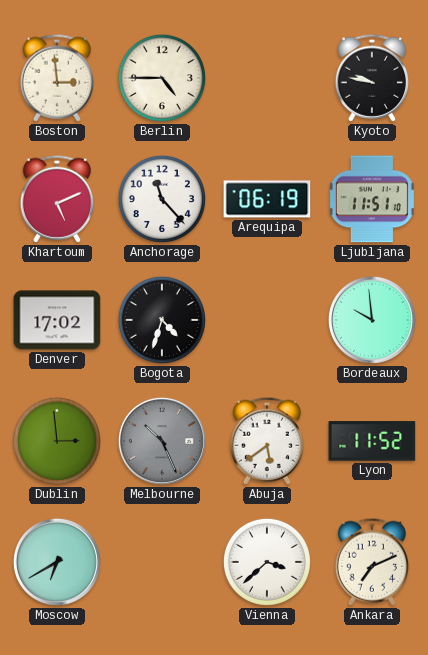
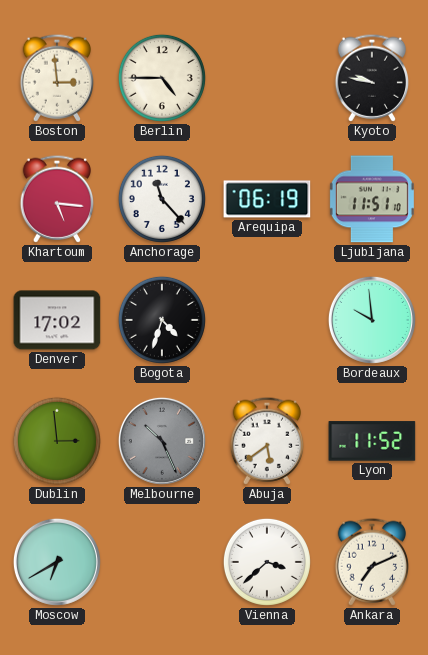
Khartoum: 5:11 -> 5:16 (56, 199)
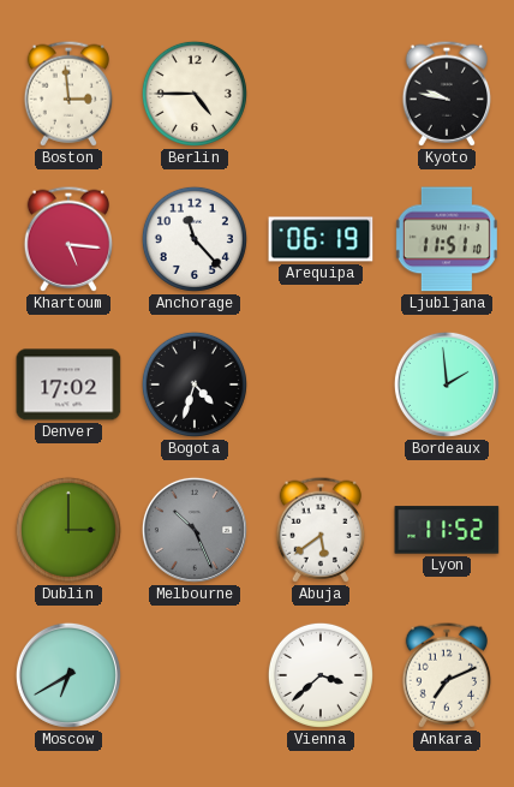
Bordeaux: 9:59 -> 1:59 (447, 384)
Dublin: 2:59 -> 3:00 (68, 530)
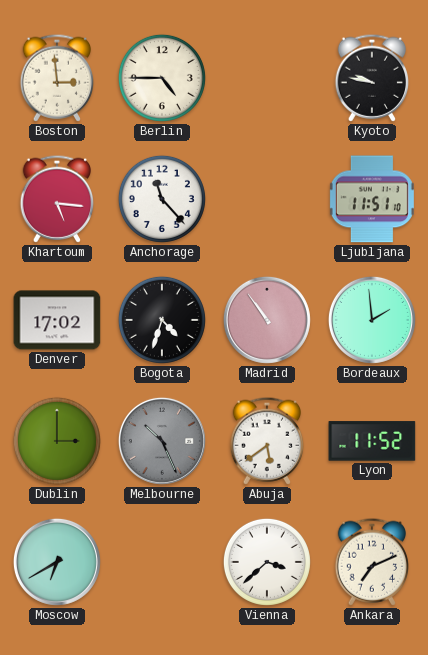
Arequipa: 06:19 -> none (321, 239)
Madrid: none -> 10:54 (267, 320)
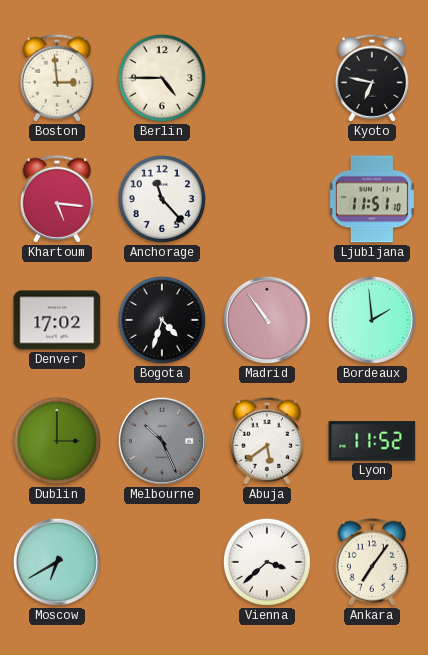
Kyoto: 9:47 -> 6:47 (371, 78)
Ankara: 7:11 -> 7:06 (371, 562)
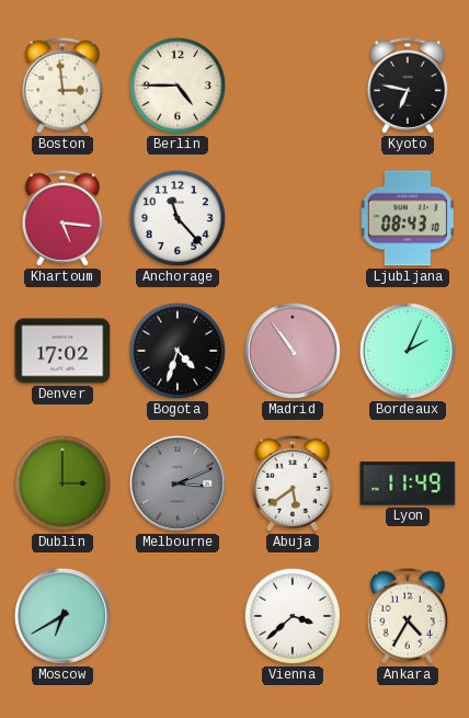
Ljubljana: 11:51 -> 08:43 (408, 218)
Bordeaux: 1:59 -> 2:04 (408, 351)
Melbourne: 10:26 -> 3:11 (178, 483)
Lyon: 11:52 -> 11:49 (408, 483)
Ankara: 7:06 -> 4:35 (407, 616)
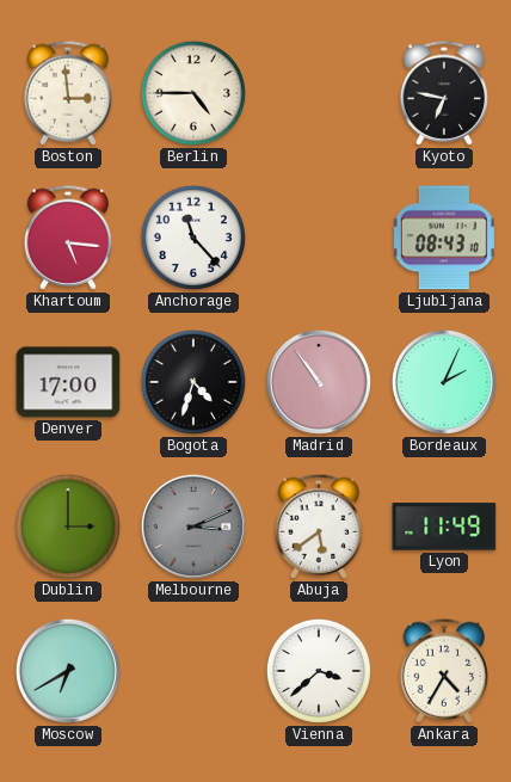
Denver: 17:02 -> 17:00 (68, 382)
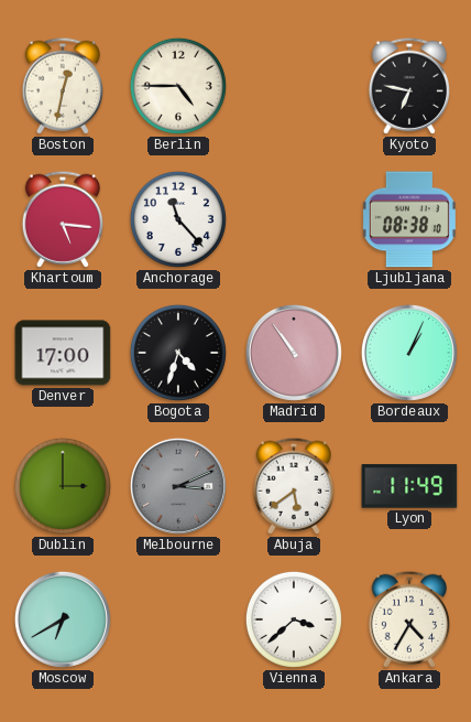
Boston: 2:59 -> 12:32 (62, 86)
Ljubljana: 08:43 -> 08:38 (409, 219)
Bordeaux: 2:04 -> 1:04 (409, 353)
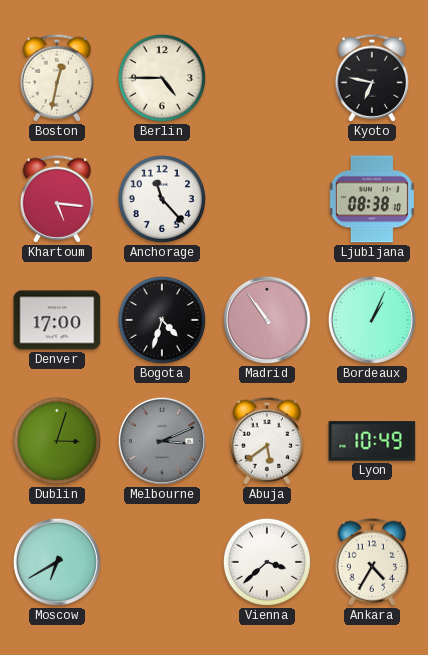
Dublin: 3:00 -> 3:03 (57, 441)
Lyon: 11:49 -> 10:49 (372, 441)
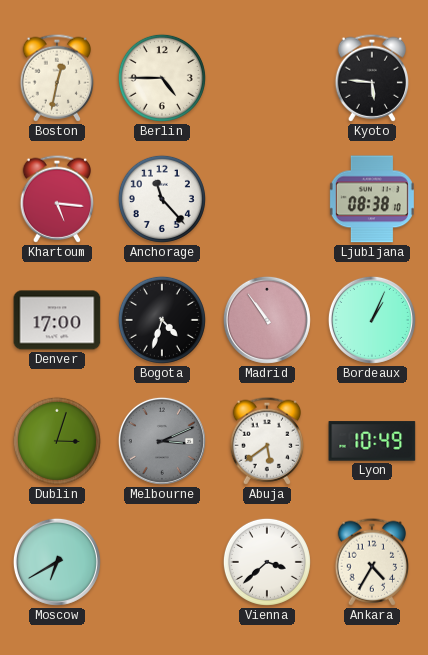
Kyoto: 6:47 -> 5:46 (371, 78)
